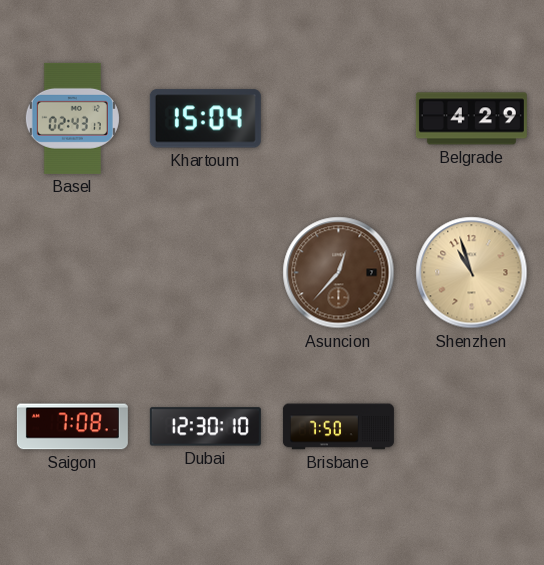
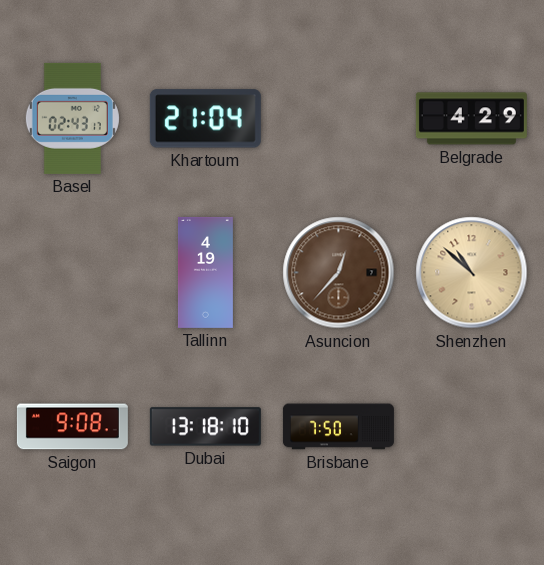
Khartoum: 15:04 -> 21:04 (205, 119)
Tallinn: none -> 4:19 (205, 272)
Shenzhen: 10:57 -> 10:52 (472, 273)
Saigon: 7:08 -> 9:08 (72, 427)
Dubai: 12:30 -> 13:18 (205, 427)
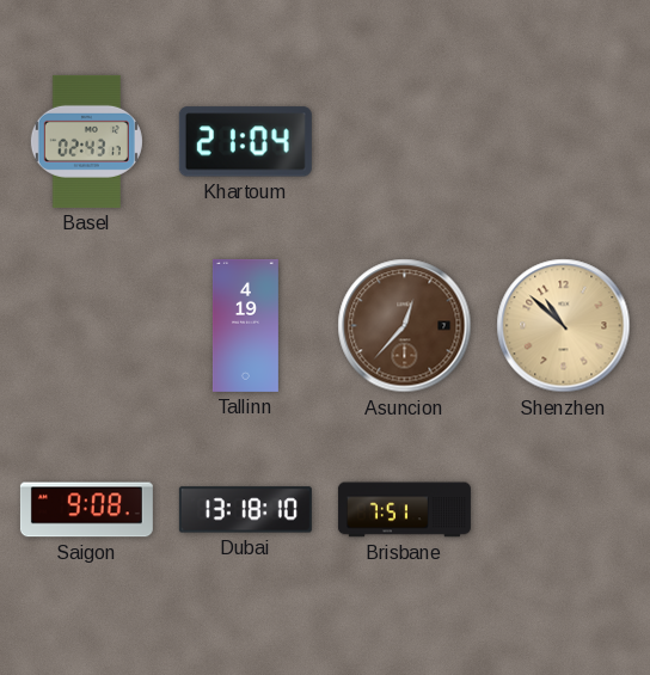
Belgrade: 4:29 -> none (471, 119)
Brisbane: 7:50 -> 7:51 (404, 510)
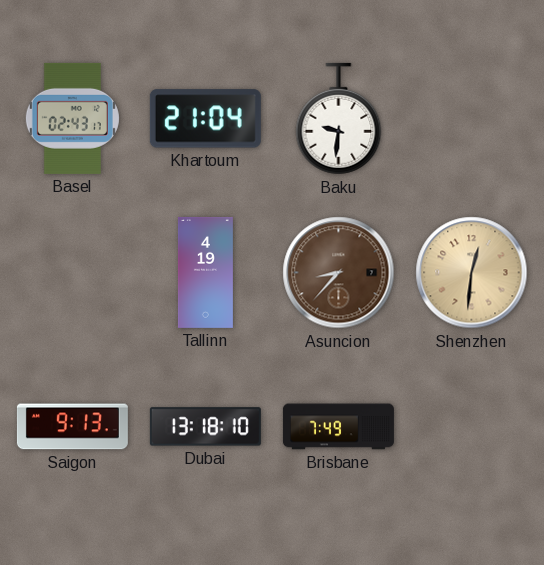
Baku: none -> 9:31 (339, 119)
Asuncion: 12:37 -> 8:37 (339, 273)
Shenzhen: 10:52 -> 12:31 (472, 273)
Saigon: 9:08 -> 9:13 (72, 427)
Brisbane: 7:51 -> 7:49 (338, 427)
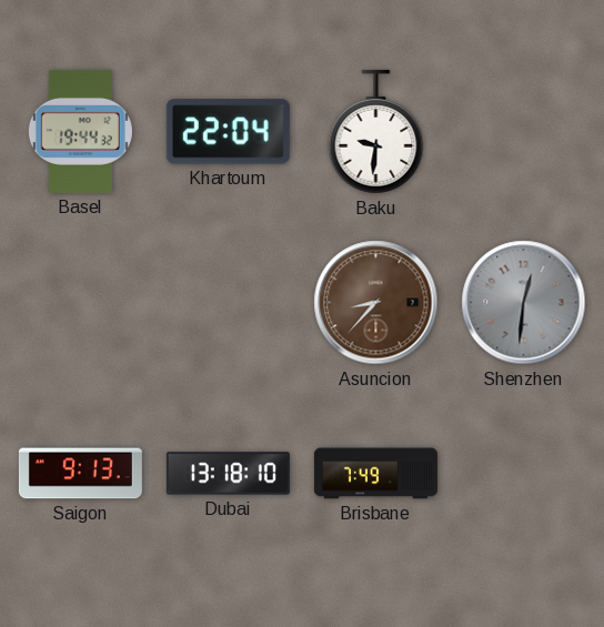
Basel: 02:43 -> 19:44 (80, 131)
Khartoum: 21:04 -> 22:04 (228, 132)
Tallinn: 4:19 -> none (205, 272)
Shenzhen dial: champagne -> grey (524, 303)
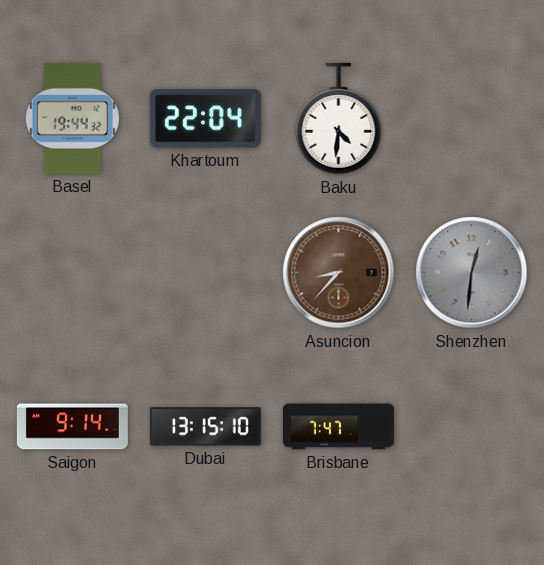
Baku: 9:31 -> 4:31 (339, 119)
Saigon: 9:13 -> 9:14 (72, 427)
Dubai: 13:18 -> 13:15 (205, 427)
Brisbane: 7:49 -> 7:47 (338, 427)
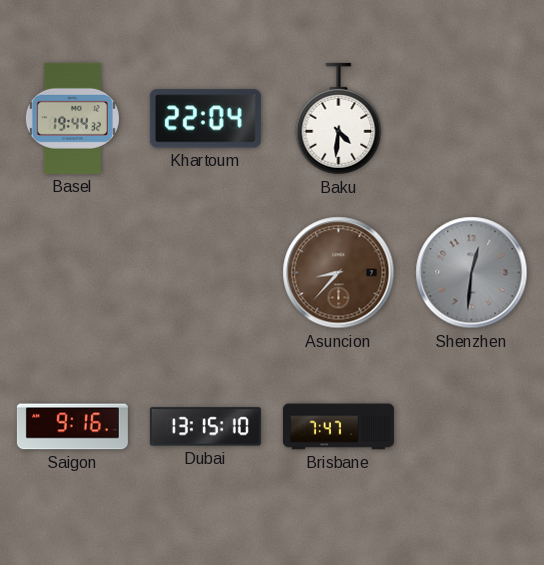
Saigon: 9:14 -> 9:16 (72, 427)
